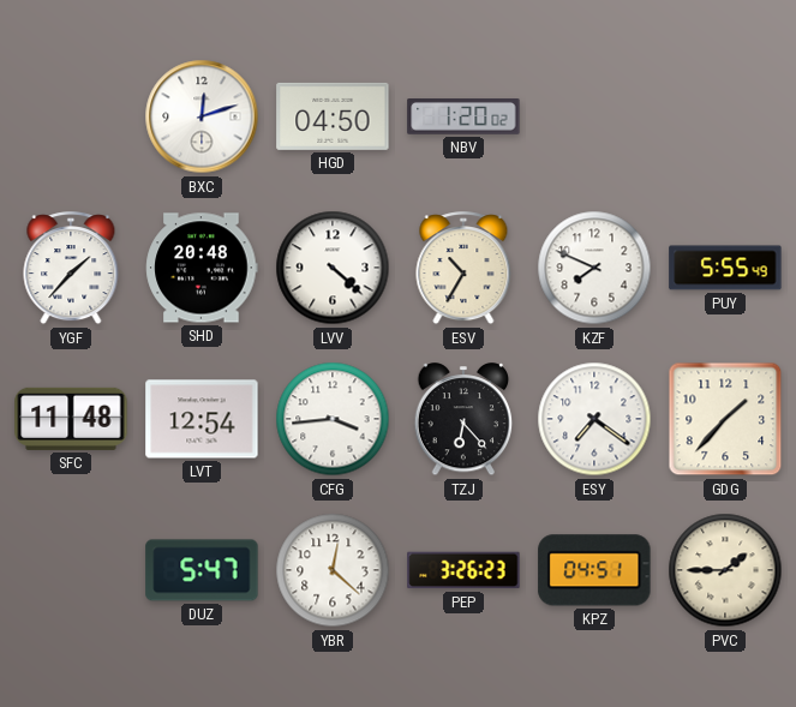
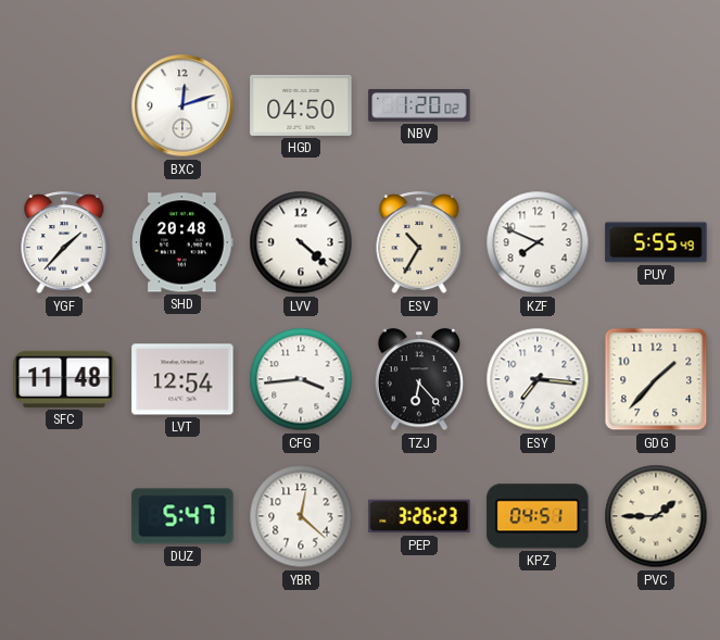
ESY: 7:21 -> 7:16 (538, 379)
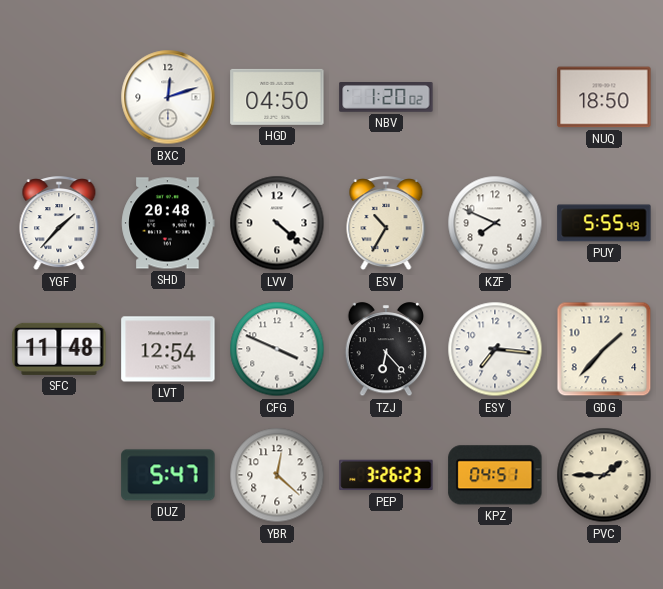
NUQ: none -> 18:50 (604, 97)
CFG: 3:44 -> 3:49 (277, 349)
